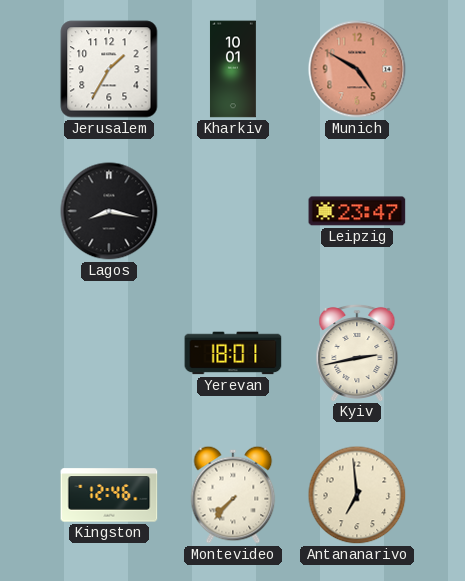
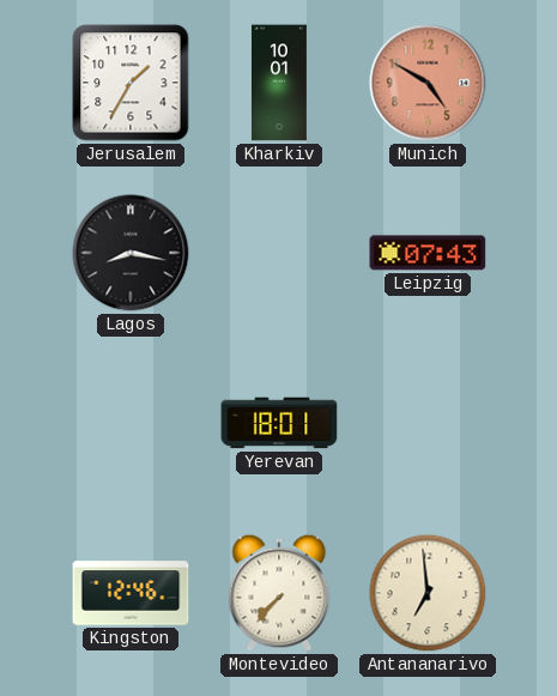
Leipzig: 23:47 -> 07:43 (428, 253)
Kyiv: 2:43 -> none (357, 352)
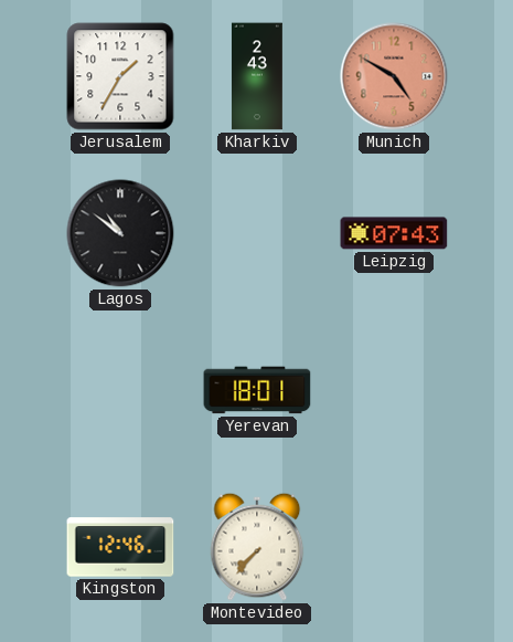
Kharkiv: 10:01 -> 2:43 (257, 76)
Lagos: 8:17 -> 10:51 (120, 233)
Antananarivo: 6:59 -> none (428, 593)
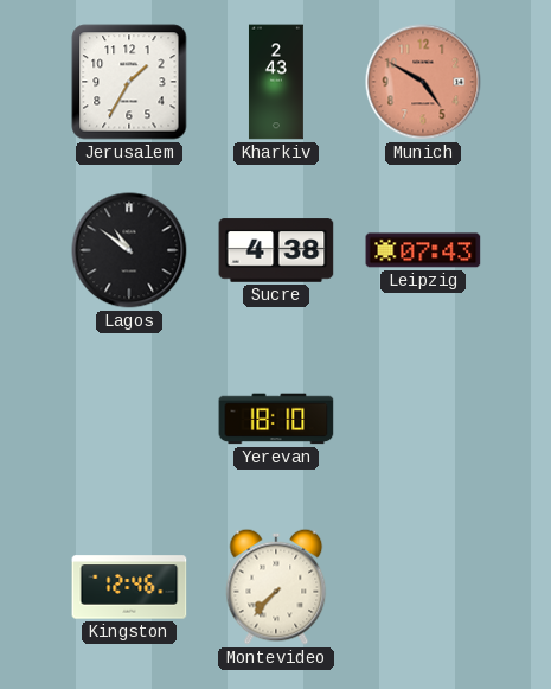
Sucre: none -> 4:38 (276, 250)
Yerevan: 18:01 -> 18:10 (276, 419)
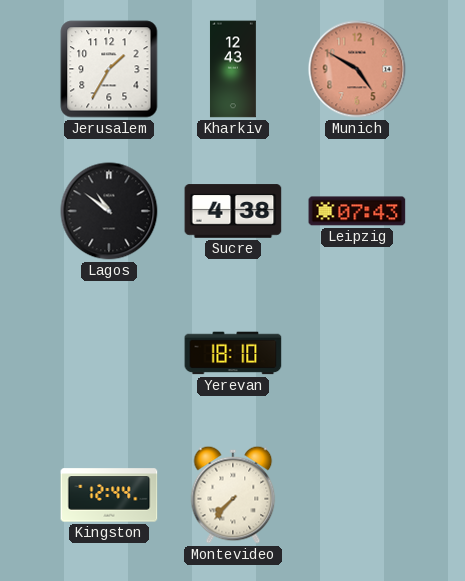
Kharkiv: 2:43 -> 12:43 (233, 69)
Kingston: 12:46 -> 12:44 (109, 495)
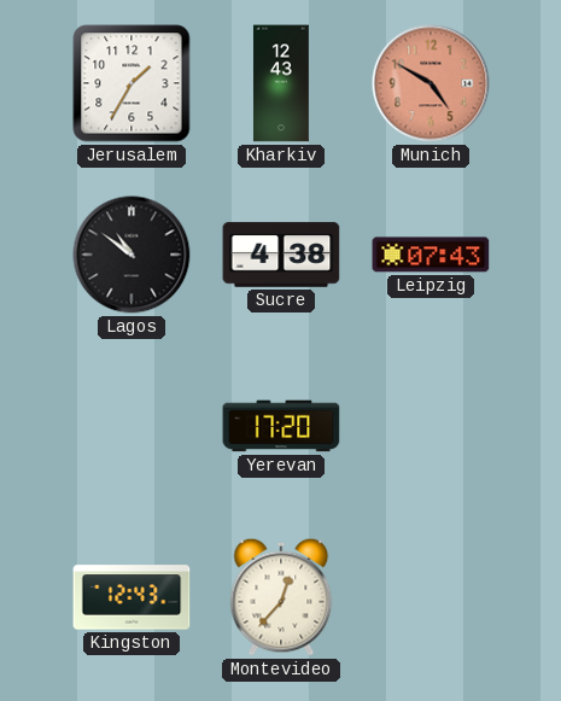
Yerevan: 18:10 -> 17:20 (281, 426)
Kingston: 12:44 -> 12:43 (132, 597)
Montevideo: 7:37 -> 12:37 (281, 597)
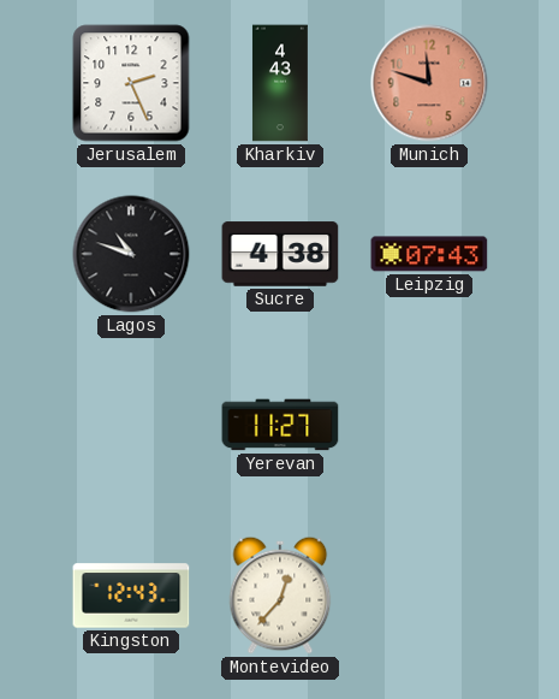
Jerusalem: 1:35 -> 2:26 (131, 83)
Kharkiv: 12:43 -> 4:43 (280, 83)
Munich: 4:50 -> 11:48 (429, 83)
Lagos: 10:51 -> 10:48 (131, 254)
Yerevan: 17:20 -> 11:27 (280, 425)
